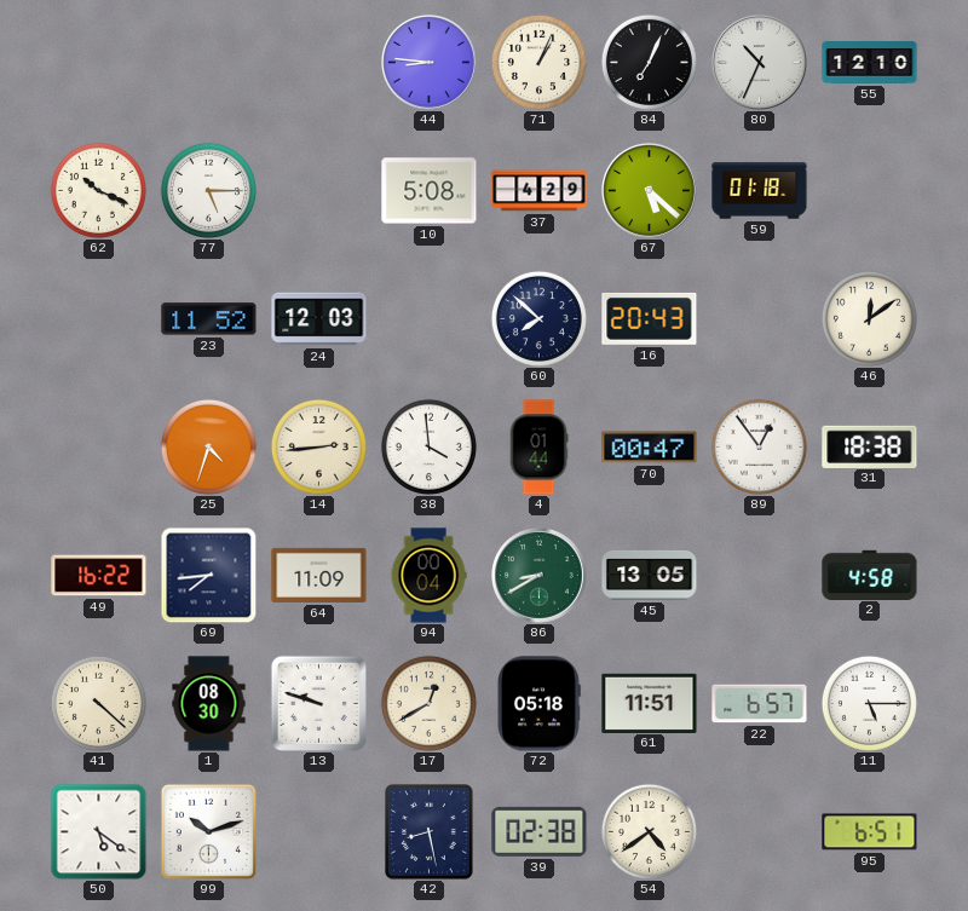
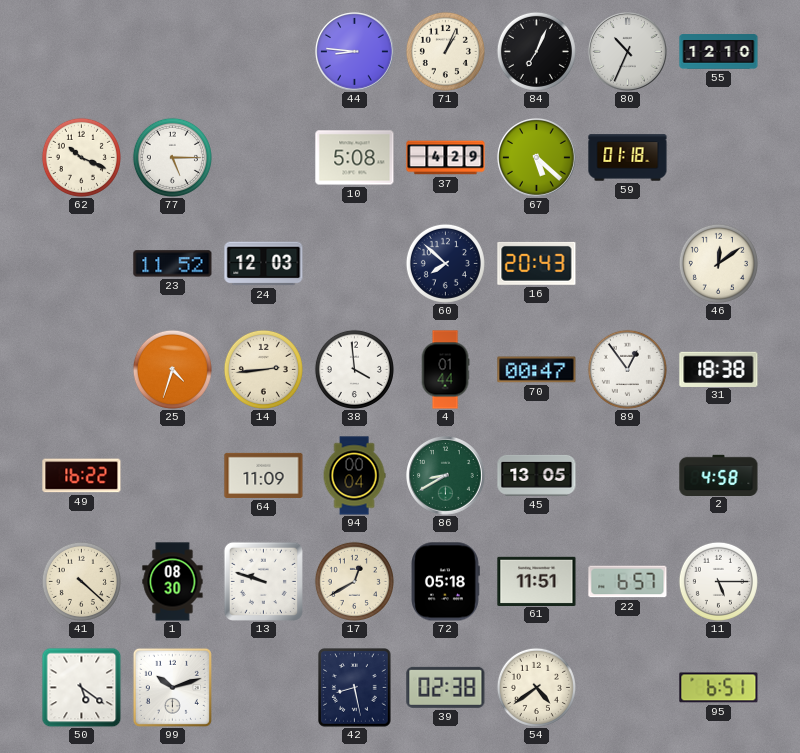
69: 7:44 -> none (208, 575)
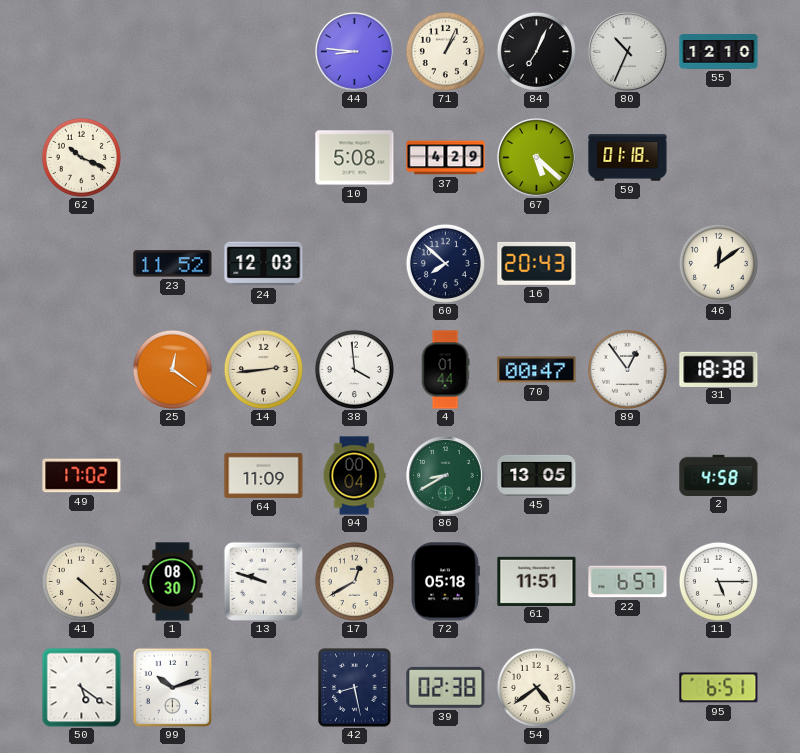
77: 5:15 -> none (172, 157)
25: 4:33 -> 12:21 (172, 369)
49: 16:22 -> 17:02 (82, 476)
